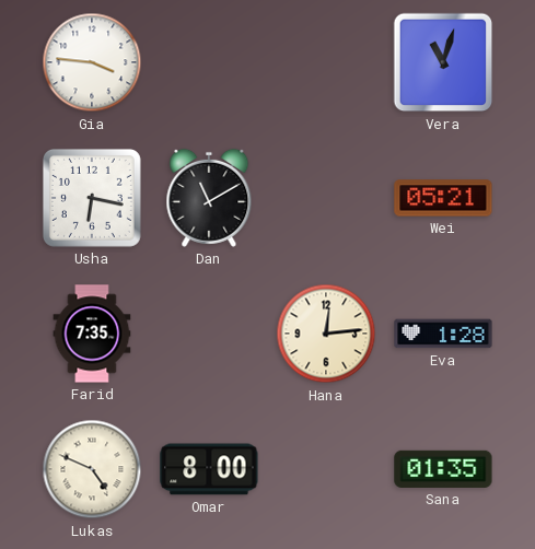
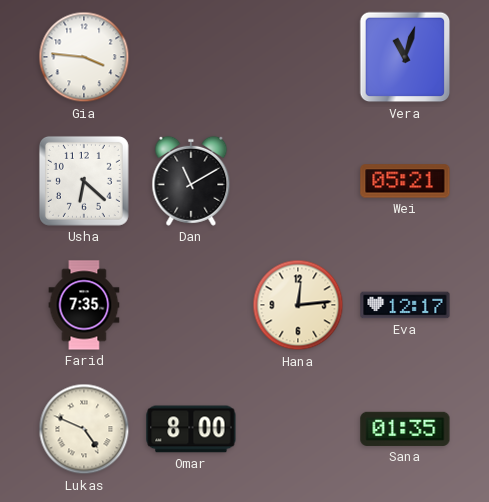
Usha: 6:17 -> 6:22 (84, 181)
Eva: 1:28 -> 12:17 (405, 305)
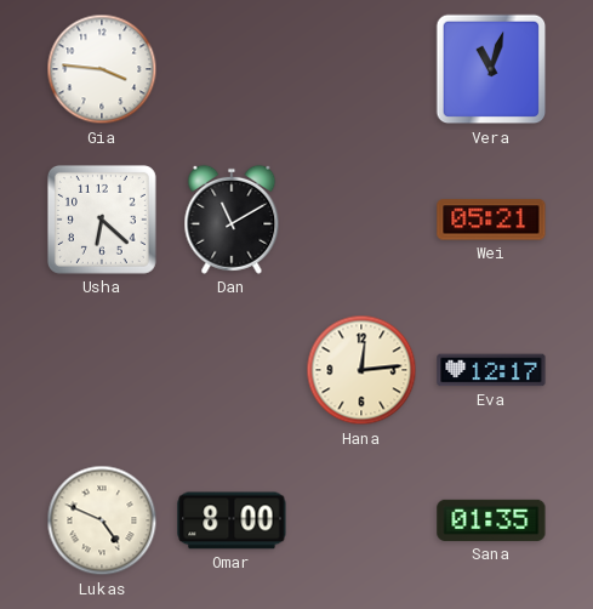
Farid: 7:35 -> none (84, 305)
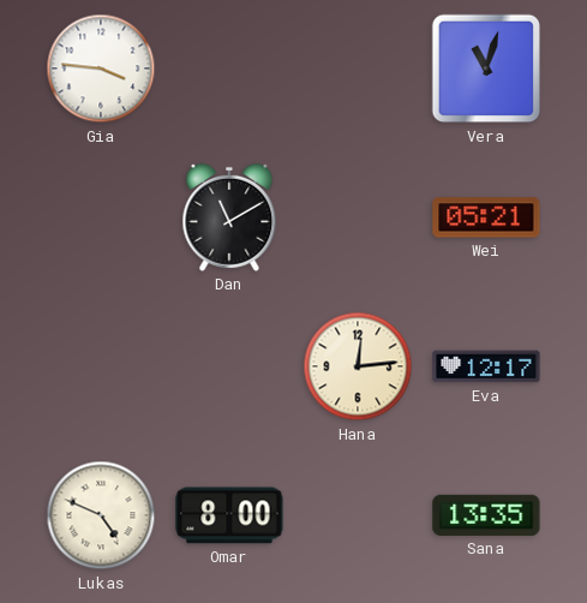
Usha: 6:22 -> none (102, 220)
Sana: 01:35 -> 13:35 (486, 515)
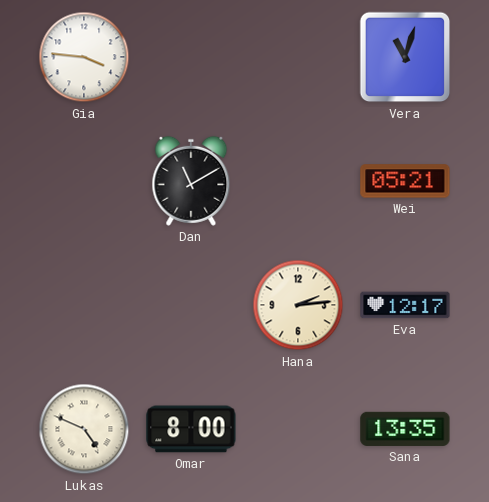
Hana: 12:14 -> 2:14 (298, 305)
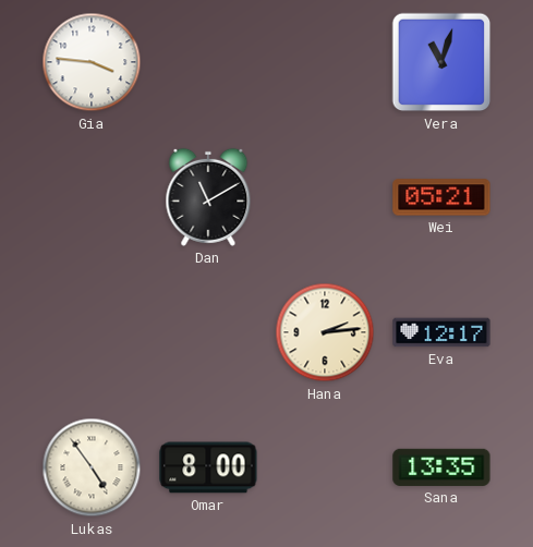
Lukas: 4:49 -> 4:54 (92, 467)
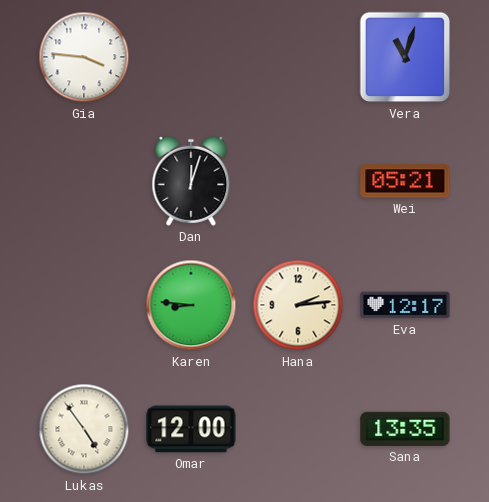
Dan: 11:10 -> 12:03 (191, 181)
Karen: none -> 8:46 (191, 305)
Omar: 8:00 -> 12:00 (191, 429)
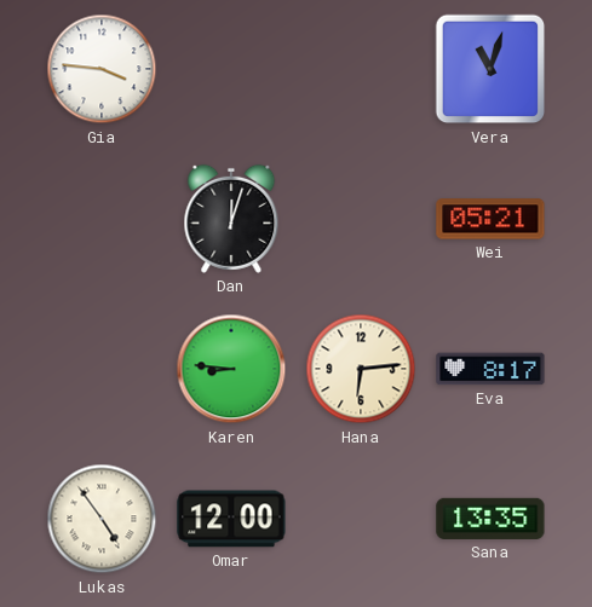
Hana: 2:14 -> 6:14 (361, 369)
Eva: 12:17 -> 8:17 (490, 369)
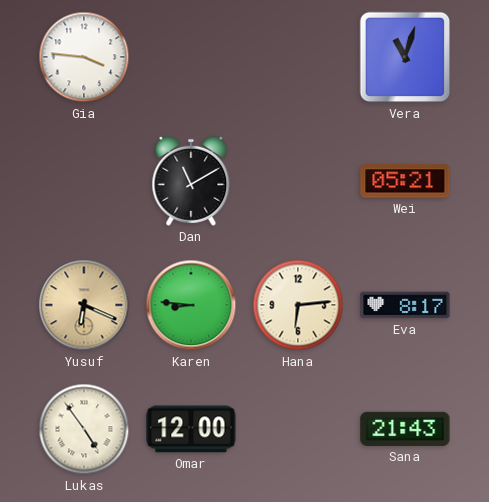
Dan: 12:03 -> 11:10 (191, 181)
Yusuf: none -> 6:19 (84, 305)
Sana: 13:35 -> 21:43 (405, 429)
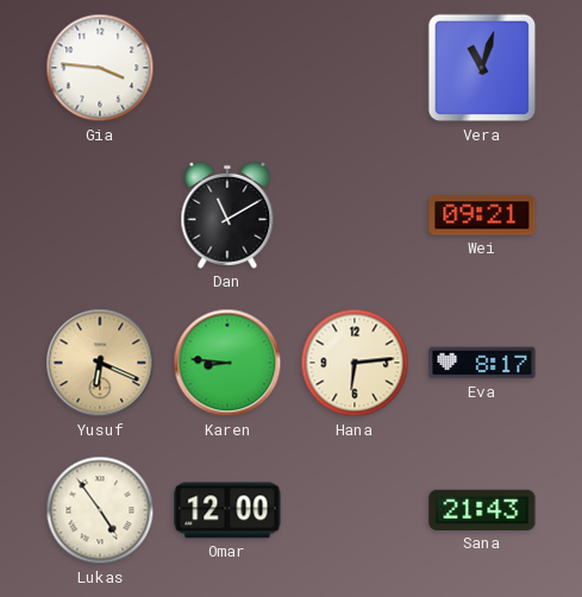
Wei: 05:21 -> 09:21 (482, 215)
